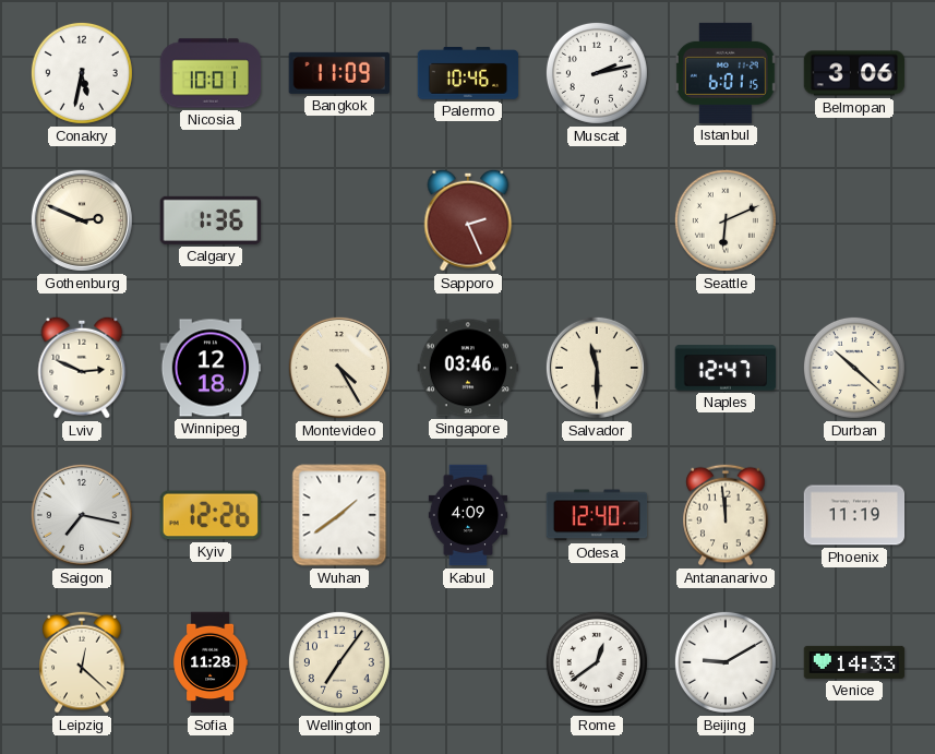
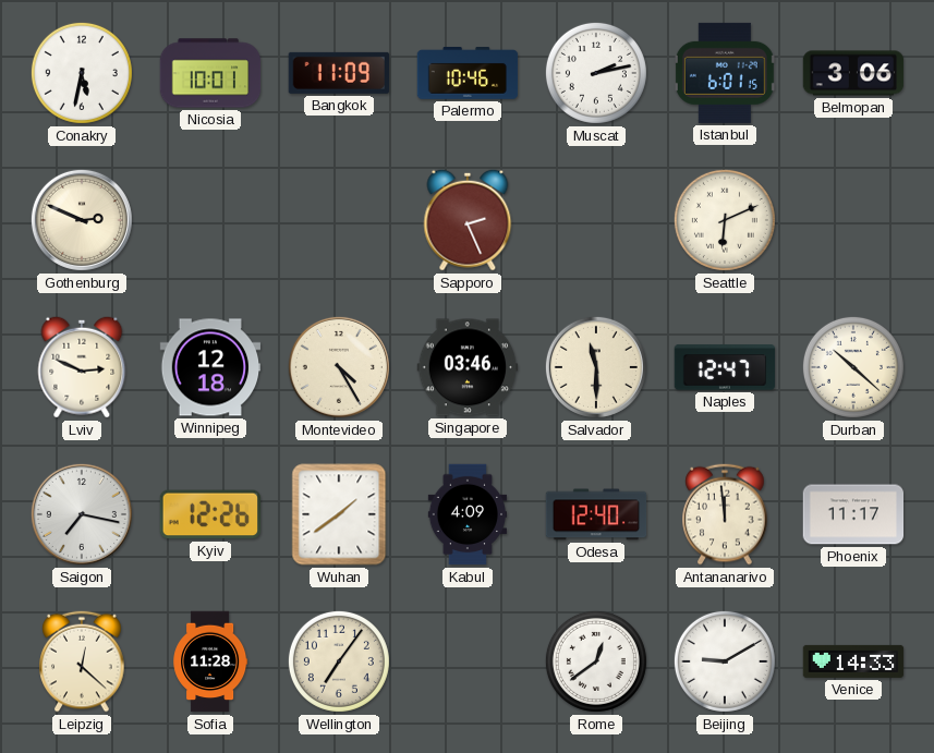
Calgary: 1:36 -> none (209, 220)
Phoenix: 11:19 -> 11:17 (853, 514)
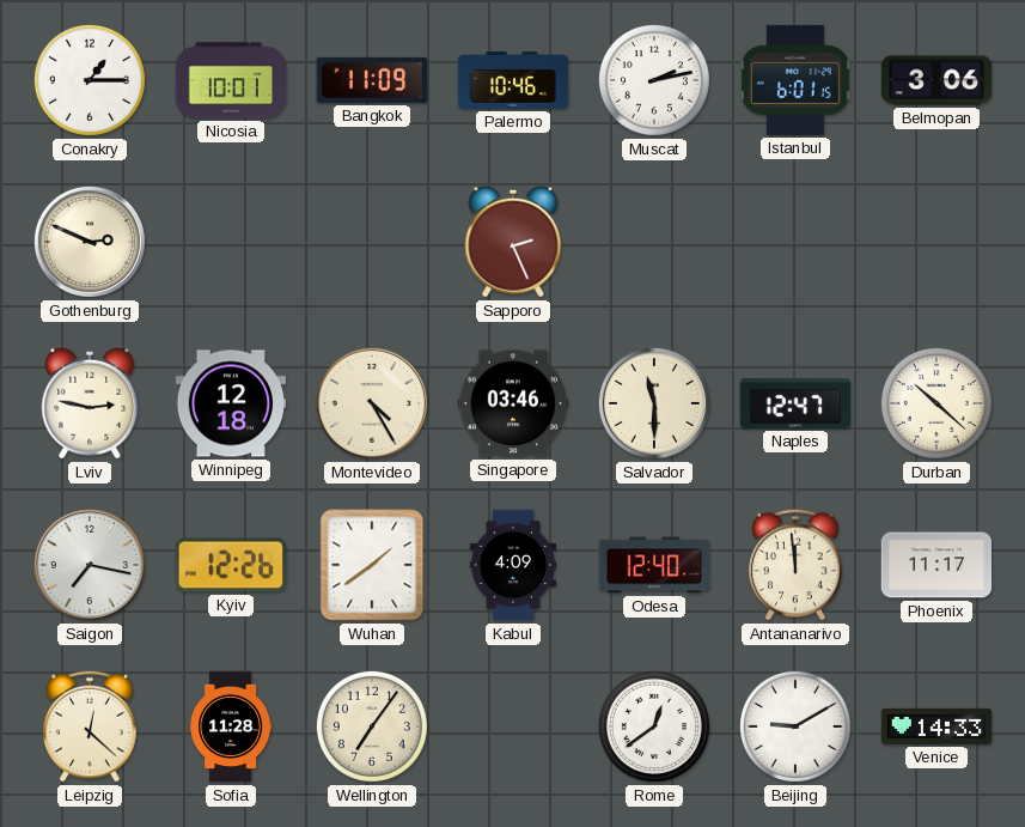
Conakry: 5:32 -> 1:15 (90, 80)
Seattle: 6:11 -> none (725, 220)
Lviv: 2:49 -> 2:47 (90, 403)
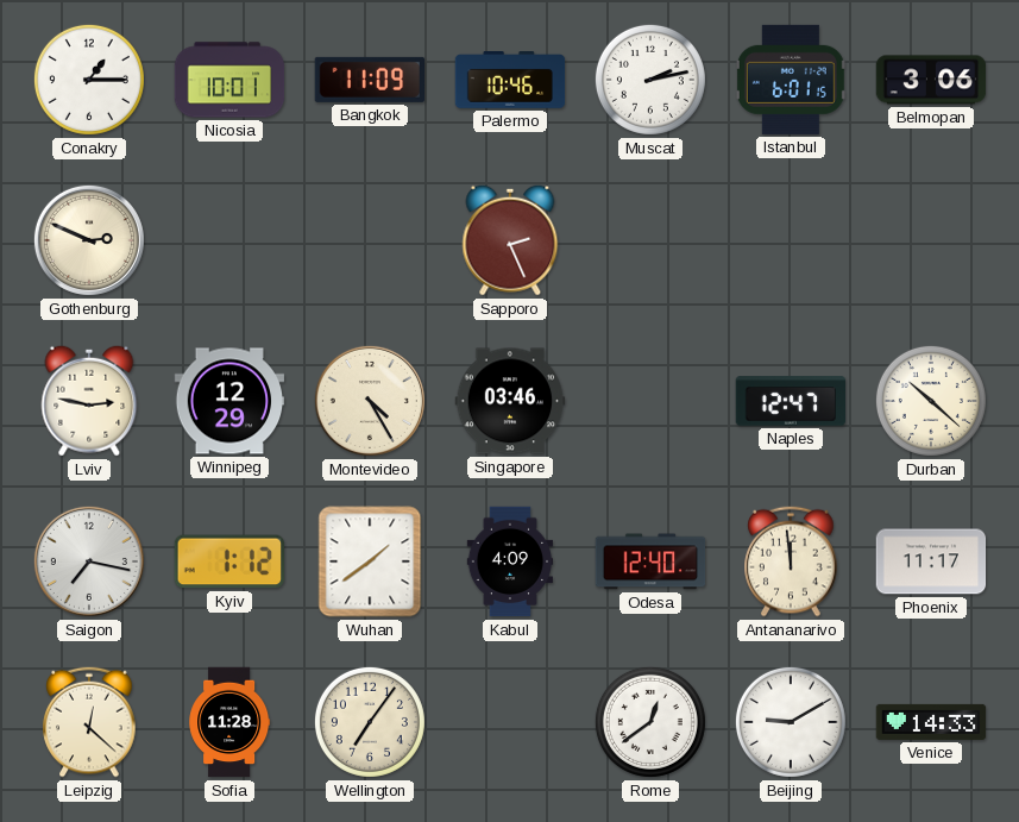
Winnipeg: 12:18 -> 12:29 (229, 401)
Salvador: 11:30 -> none (654, 403)
Kyiv: 12:26 -> 1:12 (228, 561)
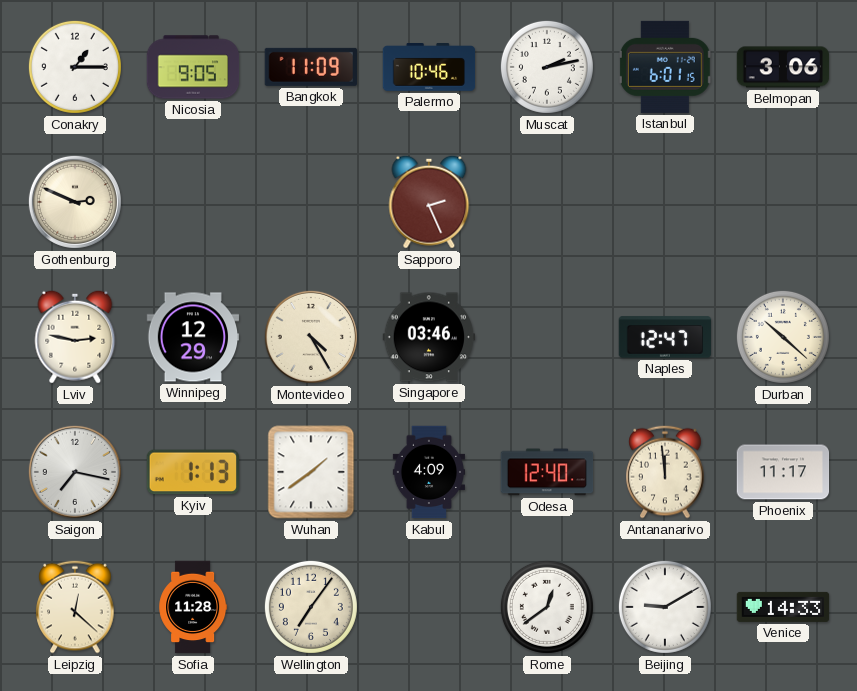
Nicosia: 10:01 -> 9:05 (193, 67)
Kyiv: 1:12 -> 1:13 (192, 472)
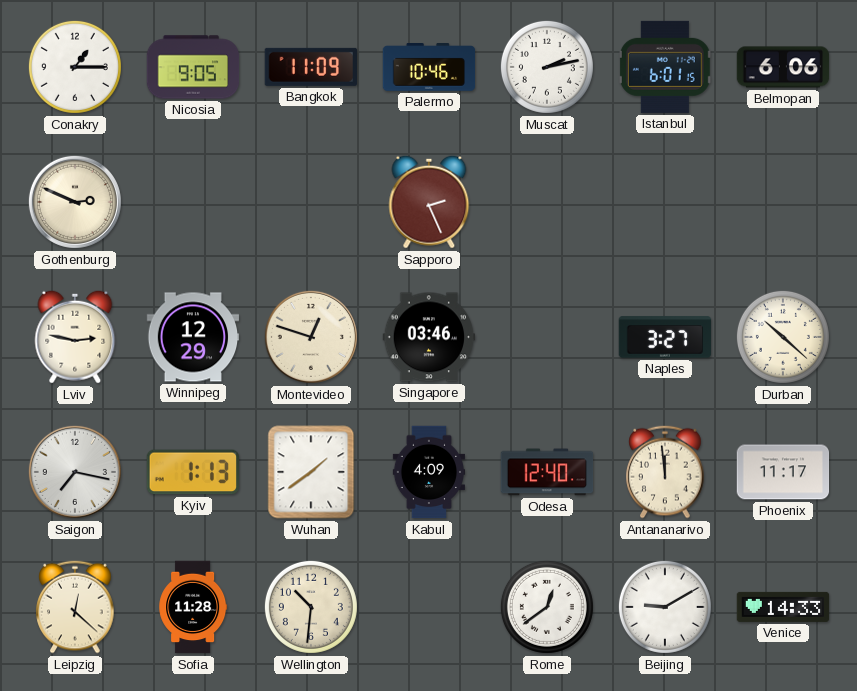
Belmopan: 3:06 -> 6:06 (783, 67)
Montevideo: 4:25 -> 12:48 (311, 337)
Naples: 12:47 -> 3:27 (665, 337)
Wellington: 7:06 -> 10:31 (311, 607)
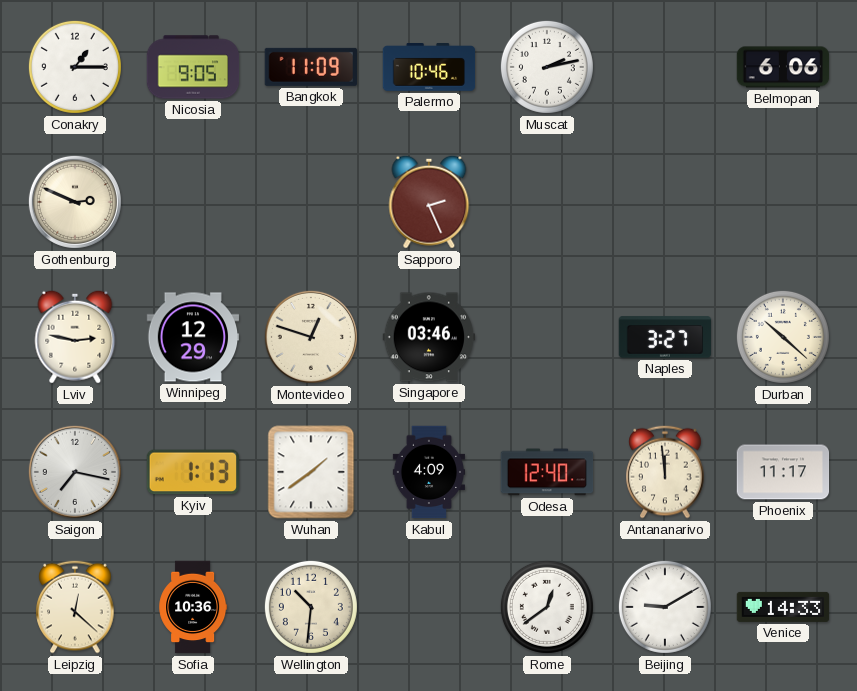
Istanbul: 6:01 -> none (665, 67)
Sofia: 11:28 -> 10:36 (193, 607)
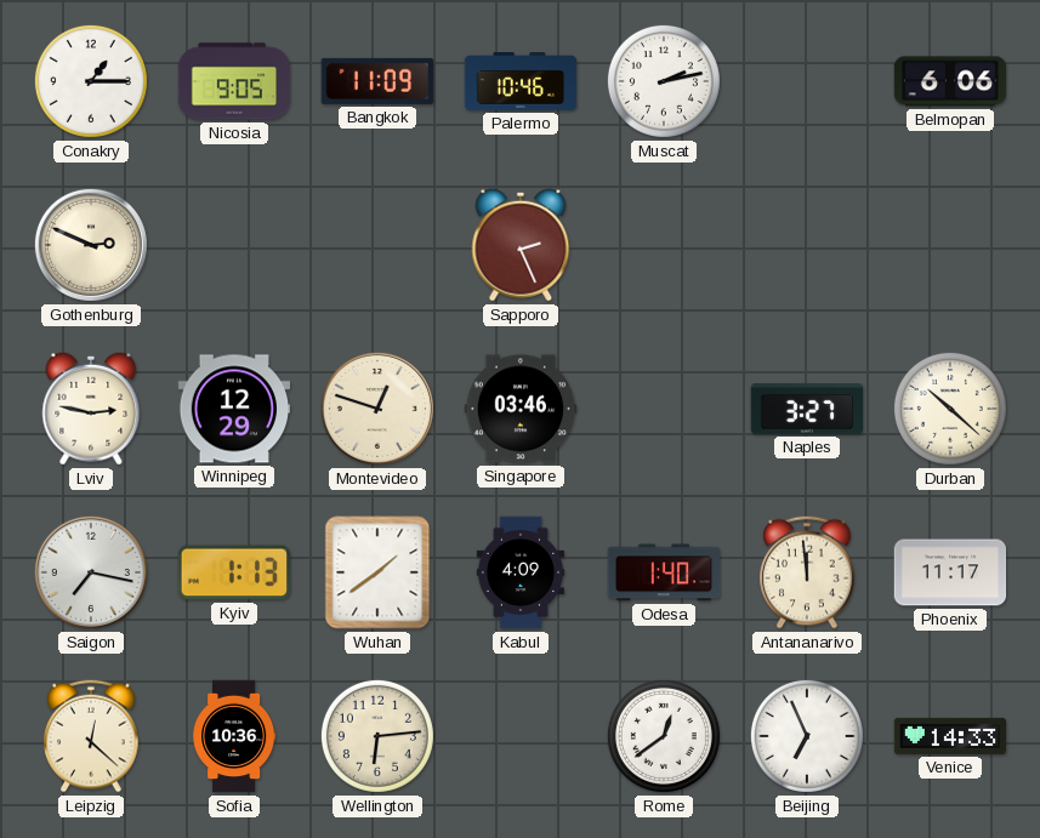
Odesa: 12:40 -> 1:40 (664, 572)
Wellington: 10:31 -> 6:14 (377, 736)
Beijing: 9:10 -> 6:56 (807, 736)
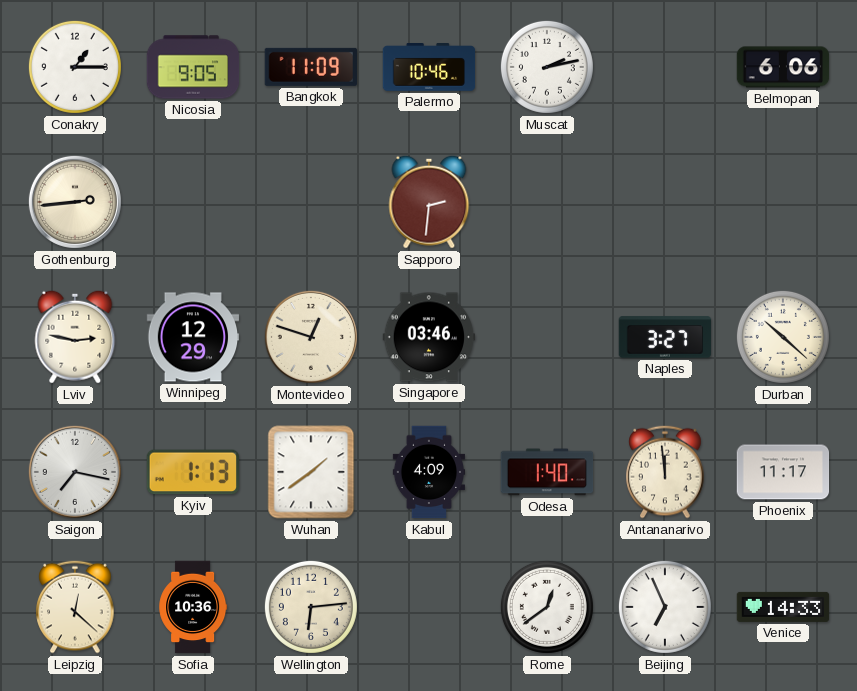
Gothenburg: 2:49 -> 2:44 (75, 202)
Sapporo: 2:26 -> 2:31 (429, 202)
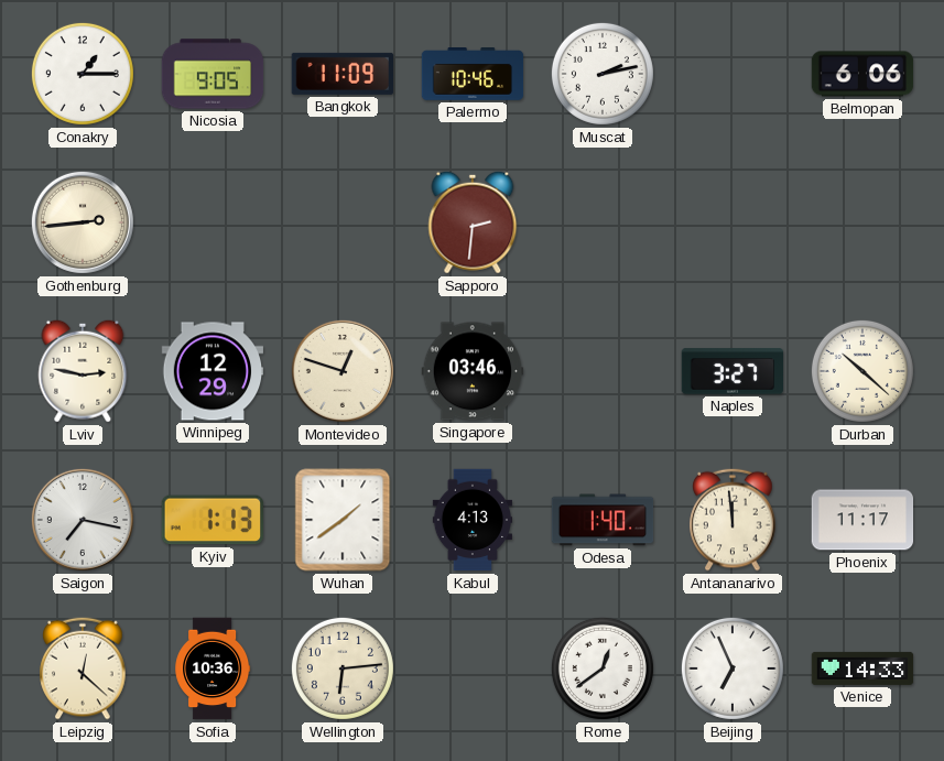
Kabul: 4:09 -> 4:13 (471, 520)
